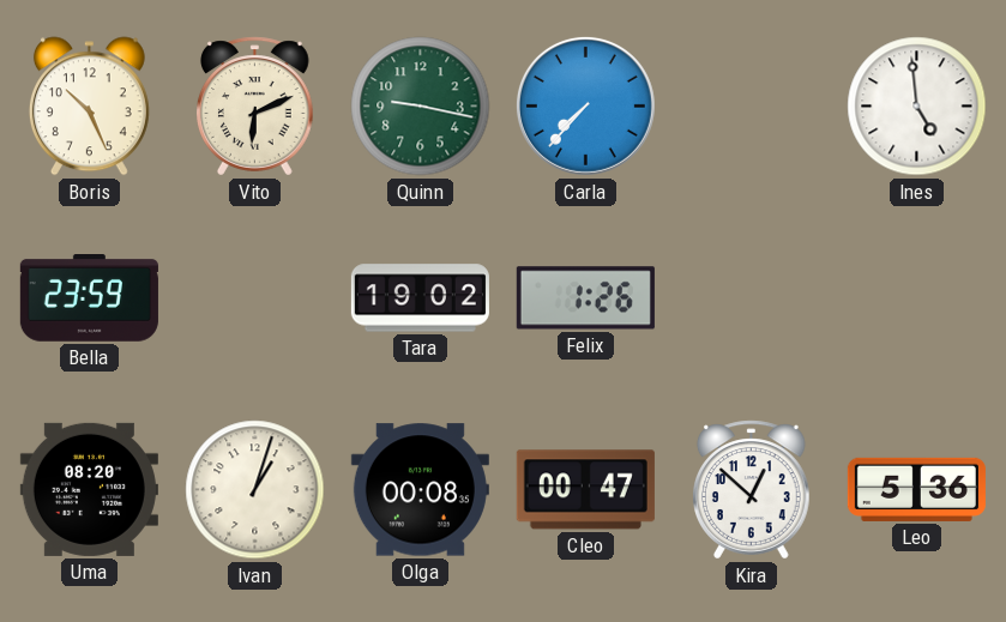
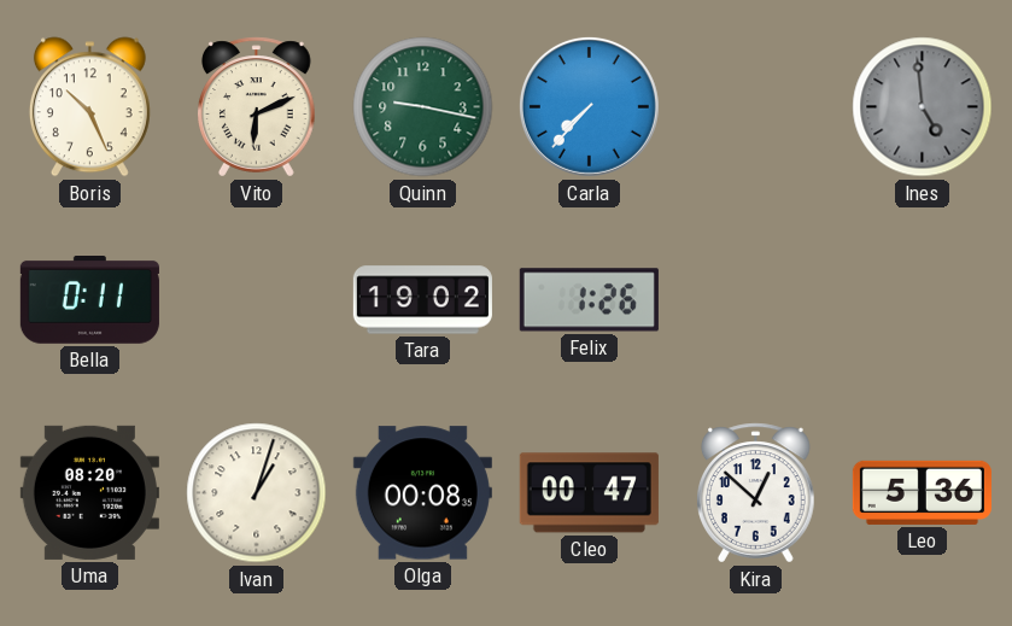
Ines dial: white -> grey (923, 107)
Bella: 23:59 -> 0:11 (89, 300)
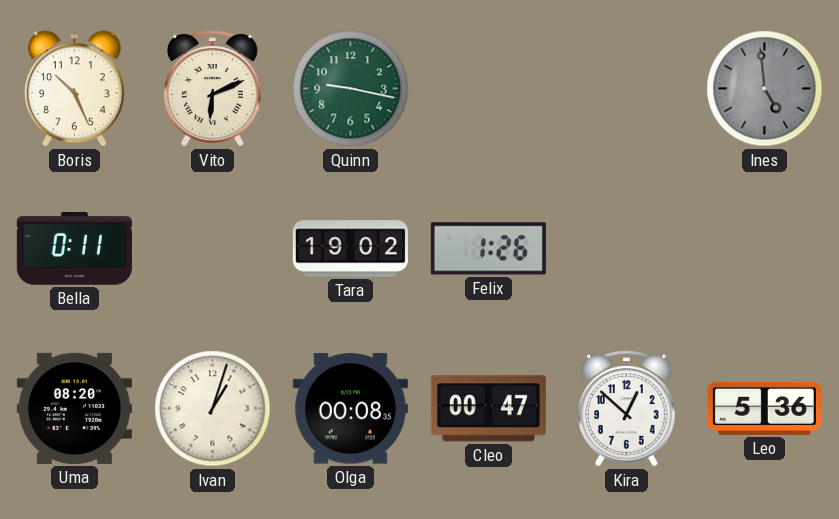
Carla: 7:37 -> none (589, 106)
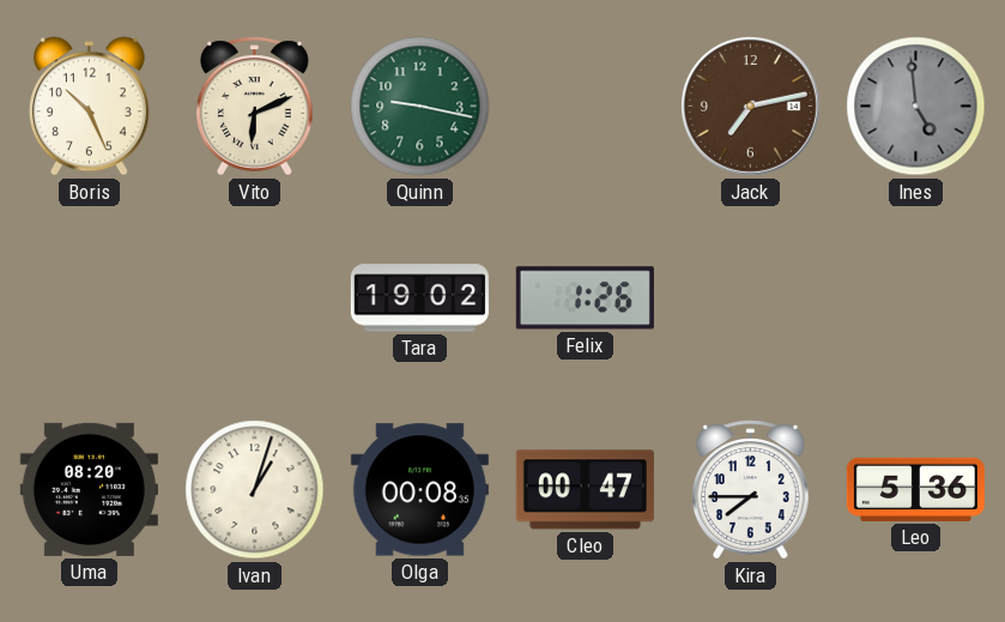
Jack: none -> 7:13 (750, 105)
Bella: 0:11 -> none (74, 249)
Kira: 12:52 -> 7:45 (751, 490)
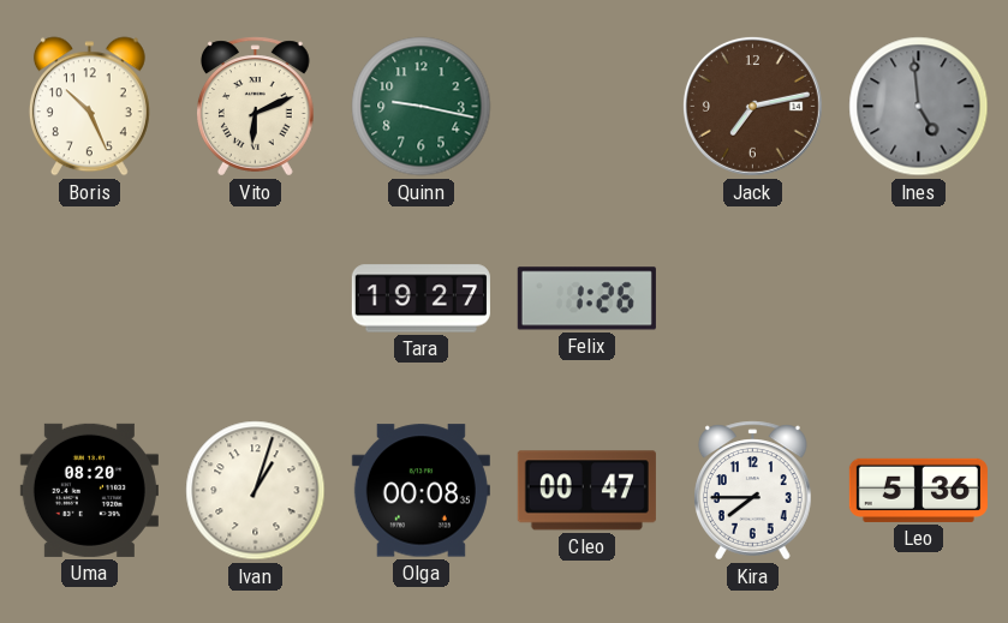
Tara: 19:02 -> 19:27 (421, 299)
